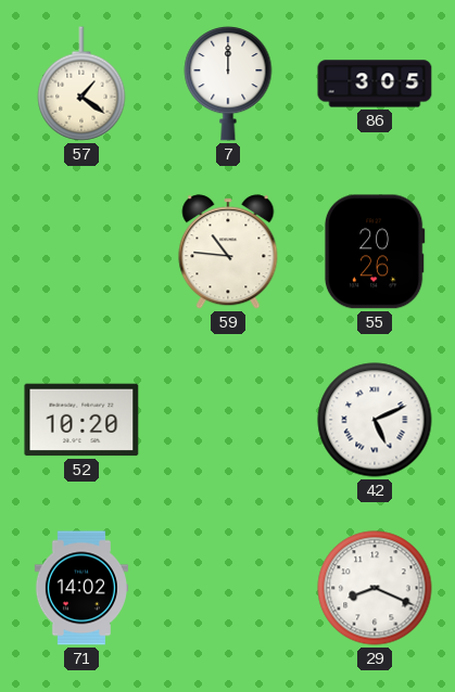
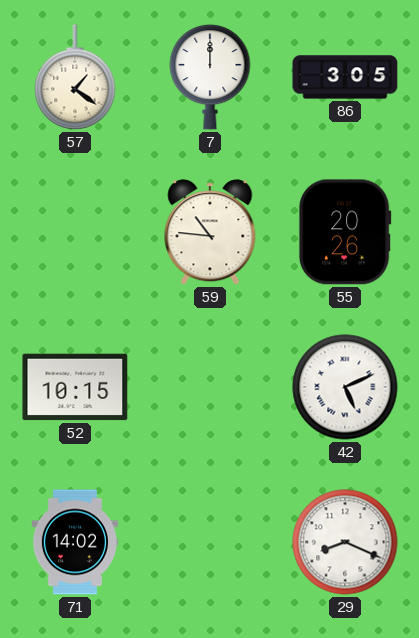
52: 10:20 -> 10:15 (75, 387)
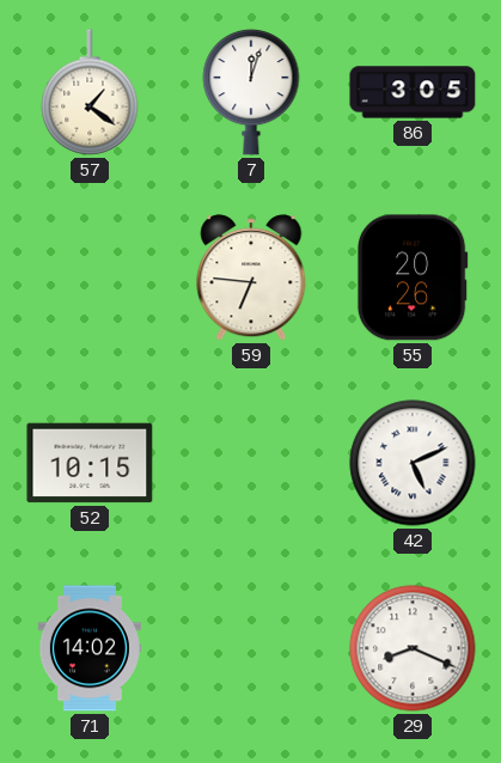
7: 12:00 -> 12:03 (251, 92)
59: 10:46 -> 6:46 (251, 277)
